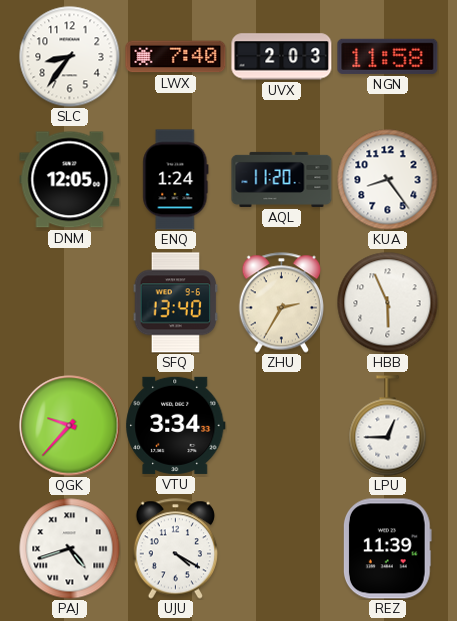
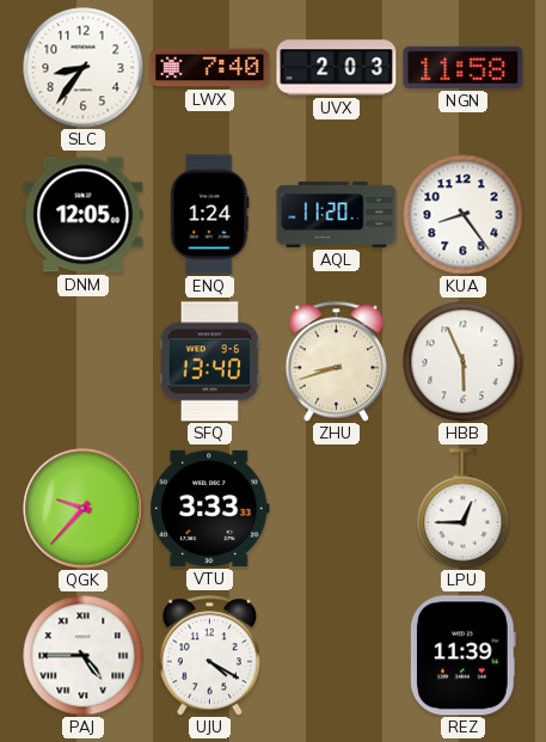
ZHU: 2:35 -> 8:42 (336, 362)
VTU: 3:34 -> 3:33 (210, 508)
PAJ: 4:42 -> 4:45 (84, 656)
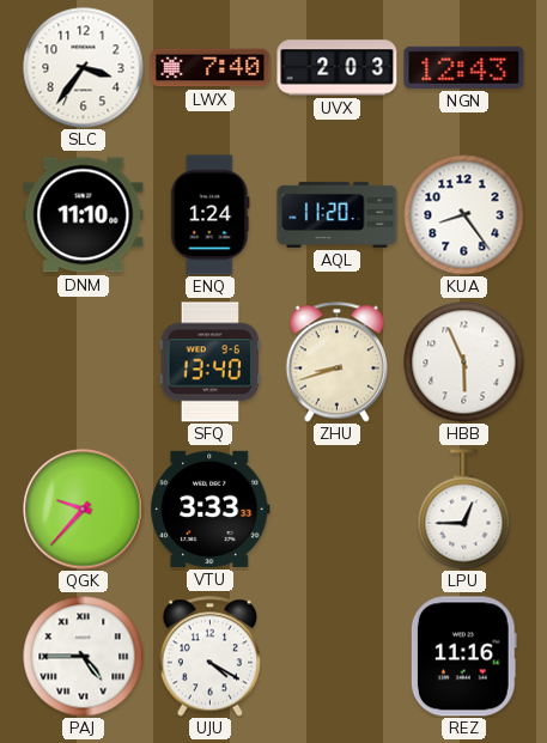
SLC: 8:36 -> 3:36 (84, 68)
NGN: 11:58 -> 12:43 (464, 67)
DNM: 12:05 -> 11:10 (84, 215)
REZ: 11:39 -> 11:16 (463, 657)
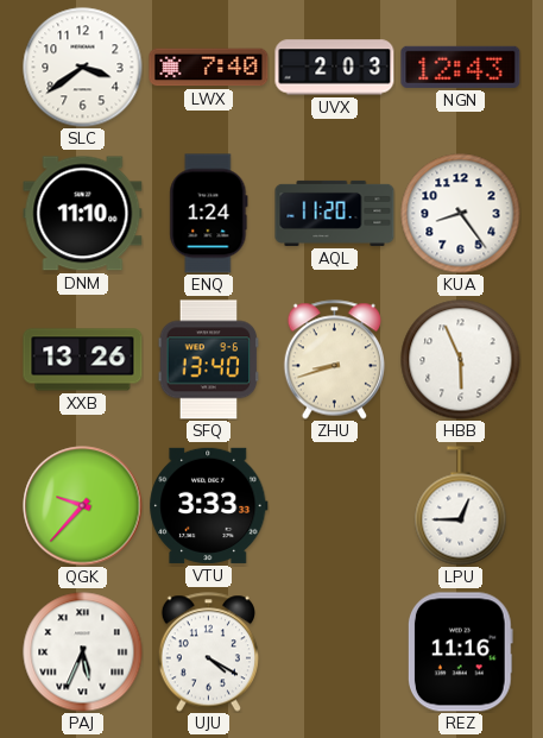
SLC: 3:36 -> 3:39 (83, 68)
XXB: none -> 13:26 (83, 360)
PAJ: 4:45 -> 5:34 (83, 652)
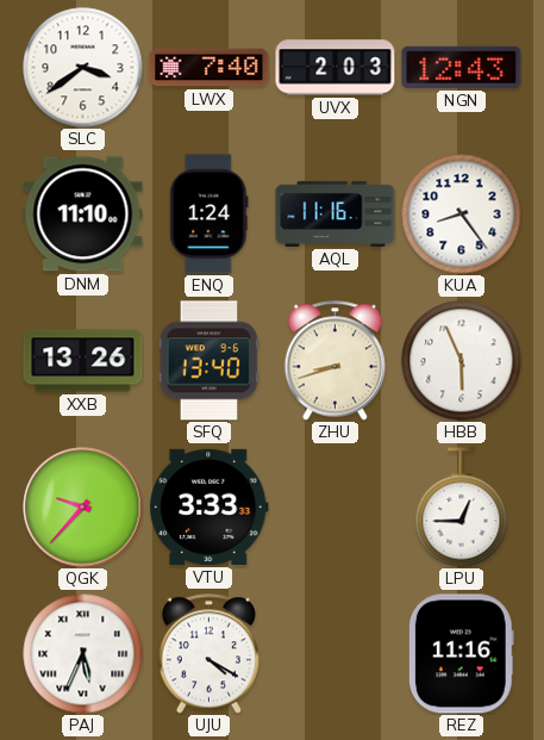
AQL: 11:20 -> 11:16 (336, 213)
